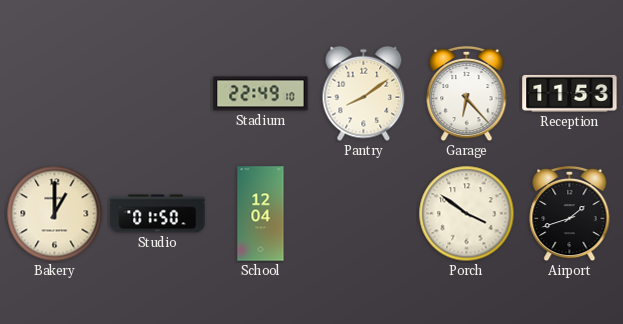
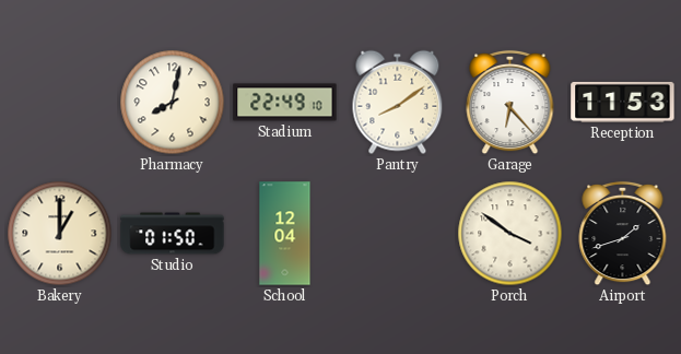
Pharmacy: none -> 8:02 (173, 103)
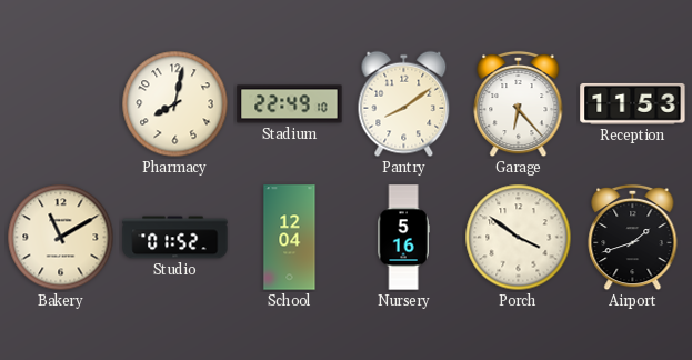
Bakery: 1:00 -> 11:10 (61, 238)
Studio: 01:50 -> 01:52 (175, 238)
Nursery: none -> 5:16 (403, 238)
